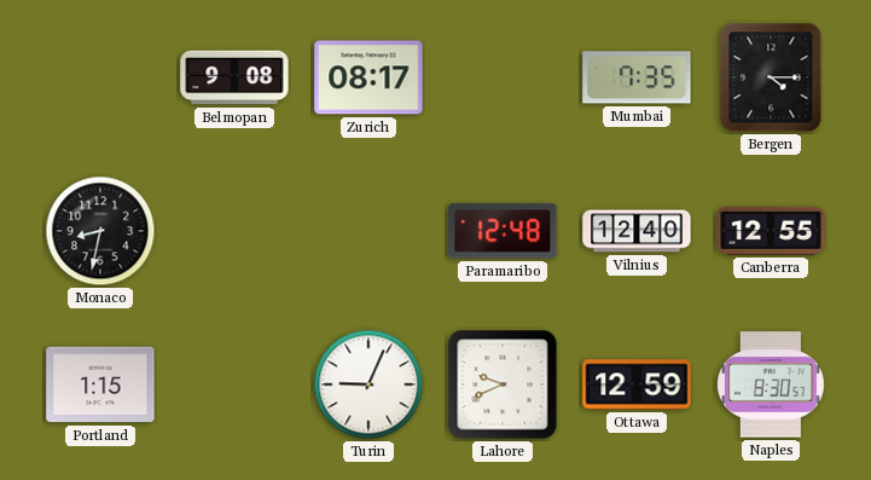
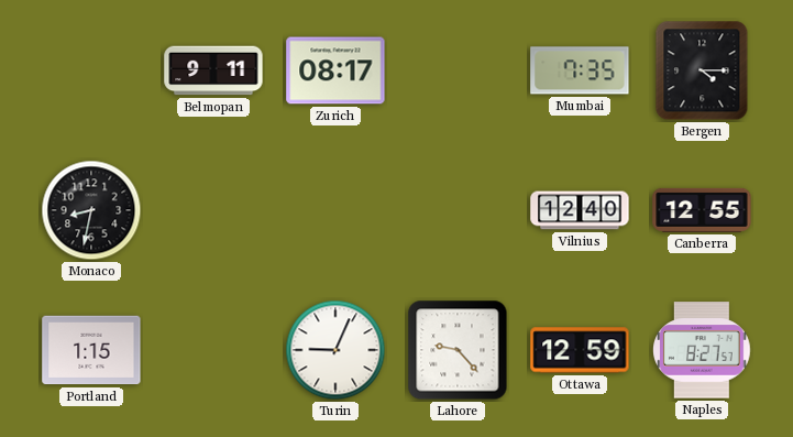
Belmopan: 9:08 -> 9:11 (213, 70)
Paramaribo: 12:48 -> none (503, 231)
Lahore: 9:41 -> 9:23 (458, 350)
Naples: 8:30 -> 8:27 (703, 350)
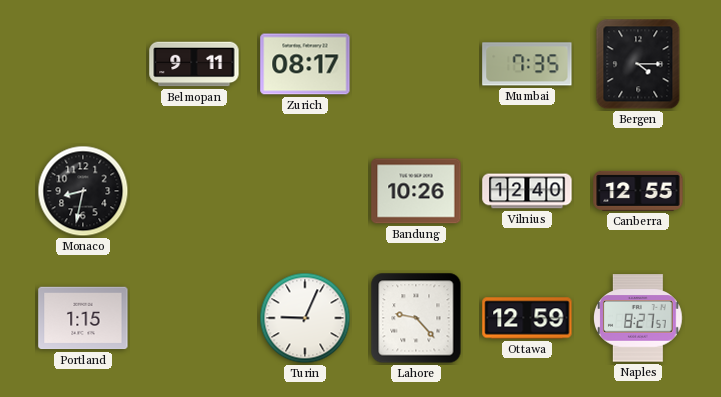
Bandung: none -> 10:26 (416, 191)
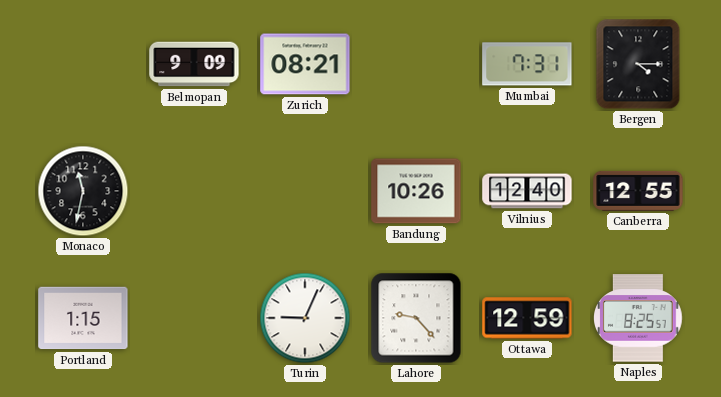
Belmopan: 9:11 -> 9:09 (194, 64)
Zurich: 08:17 -> 08:21 (305, 64)
Mumbai: 7:35 -> 7:31 (527, 64)
Monaco: 8:32 -> 11:32 (83, 191)
Naples: 8:27 -> 8:25 (639, 318)
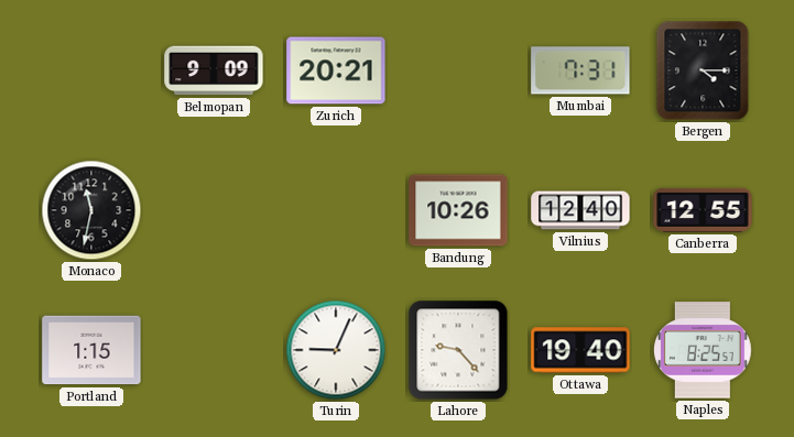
Zurich: 08:21 -> 20:21 (336, 70)
Ottawa: 12:59 -> 19:40 (580, 350)
